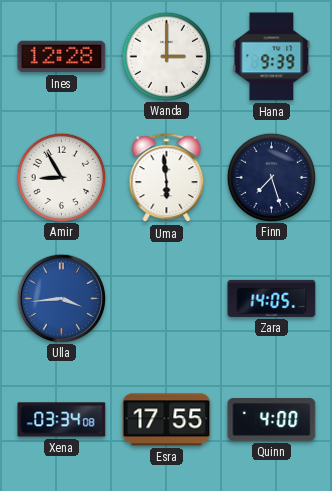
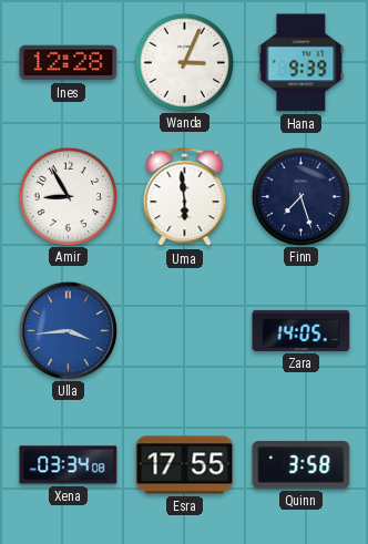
Wanda: 3:00 -> 3:04 (184, 62)
Quinn: 4:00 -> 3:58 (301, 465)
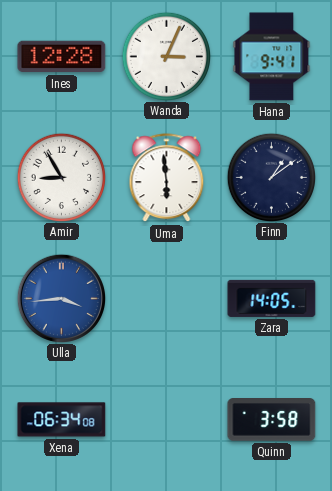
Hana: 9:39 -> 9:41 (272, 57)
Finn: 7:27 -> 1:09 (271, 177)
Xena: 03:34 -> 06:34 (62, 420)
Esra: 17:55 -> none (185, 465)
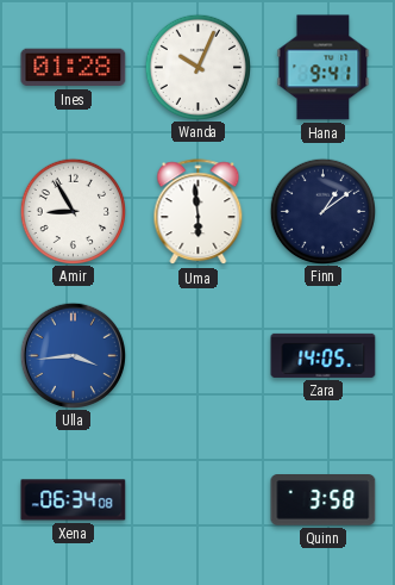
Ines: 12:28 -> 01:28 (74, 68)
Wanda: 3:04 -> 10:04 (197, 67)
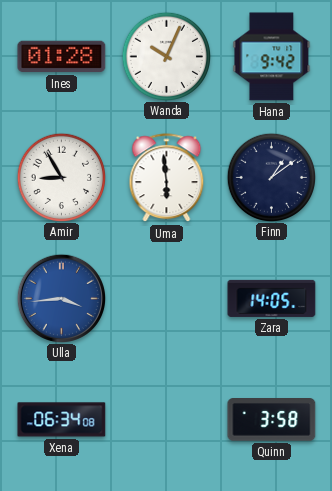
Hana: 9:41 -> 9:42 (272, 57)
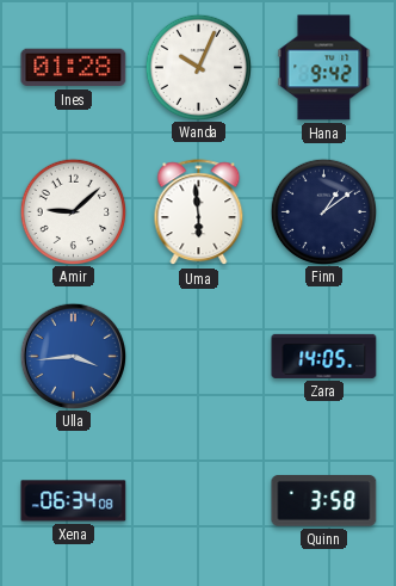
Amir: 8:55 -> 9:08 (73, 211)
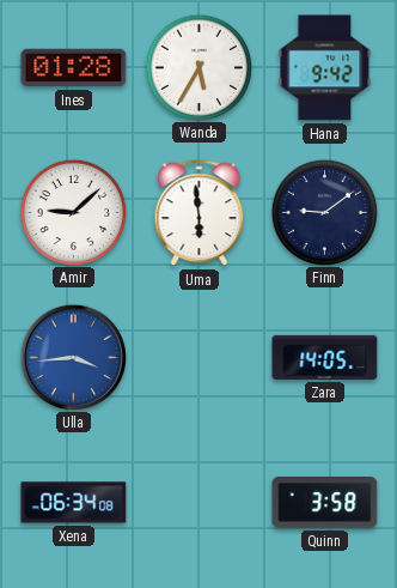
Wanda: 10:04 -> 5:35 (198, 67)
Finn: 1:09 -> 9:09 (324, 212)
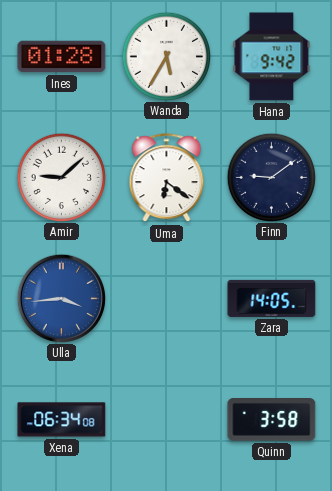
Uma: 5:59 -> 6:21 (167, 178)
